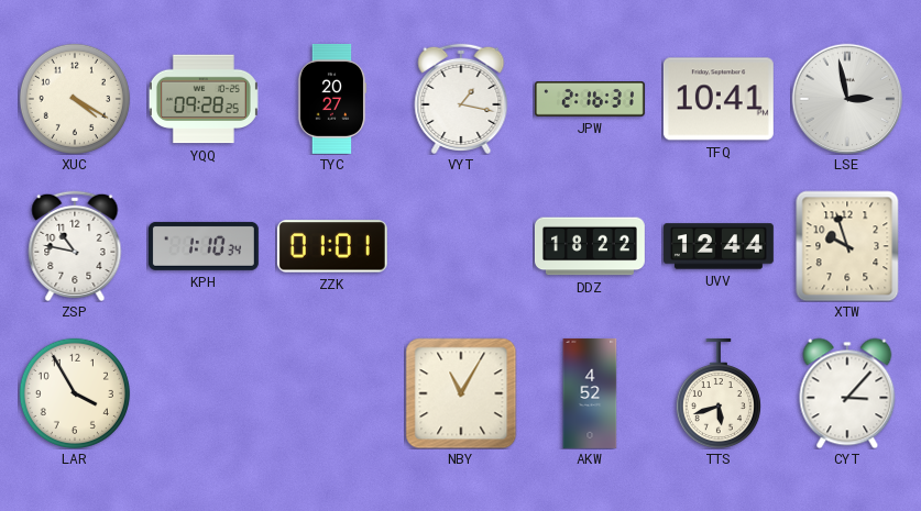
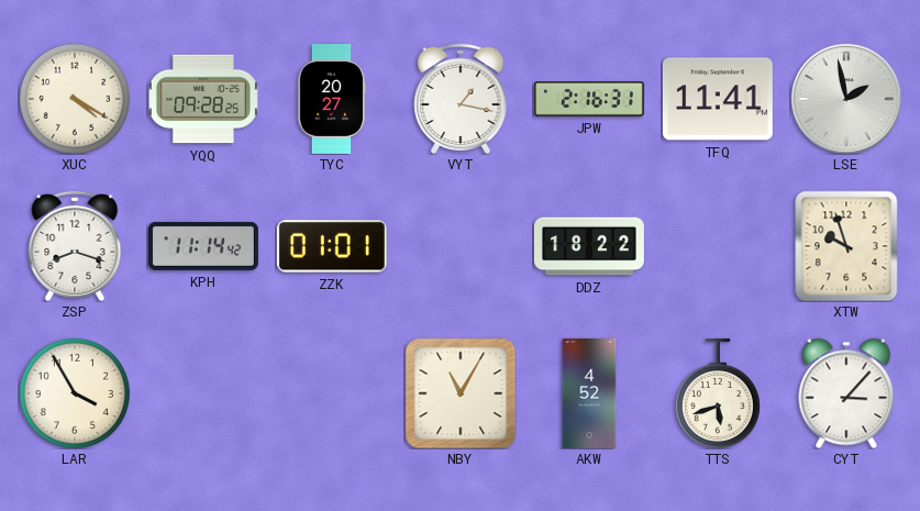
TFQ: 10:41 -> 11:41 (718, 99)
LSE: 2:58 -> 1:58 (846, 99)
ZSP: 10:47 -> 8:18 (75, 246)
KPH: 1:10 -> 11:14 (203, 246)
UVV: 12:44 -> none (719, 246)
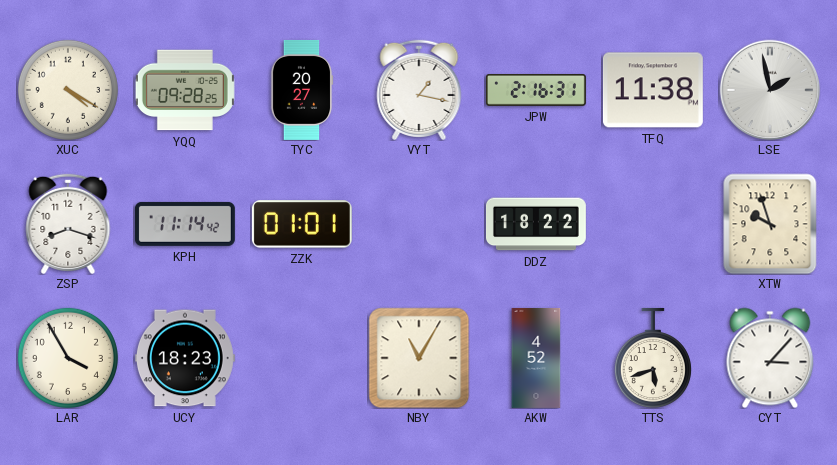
TFQ: 11:41 -> 11:38 (653, 90)
UCY: none -> 18:23 (185, 358)
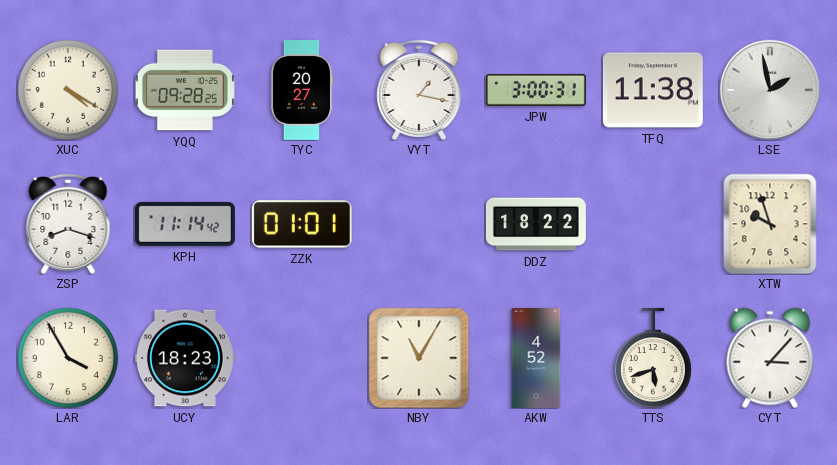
JPW: 2:16 -> 3:00 (536, 91)
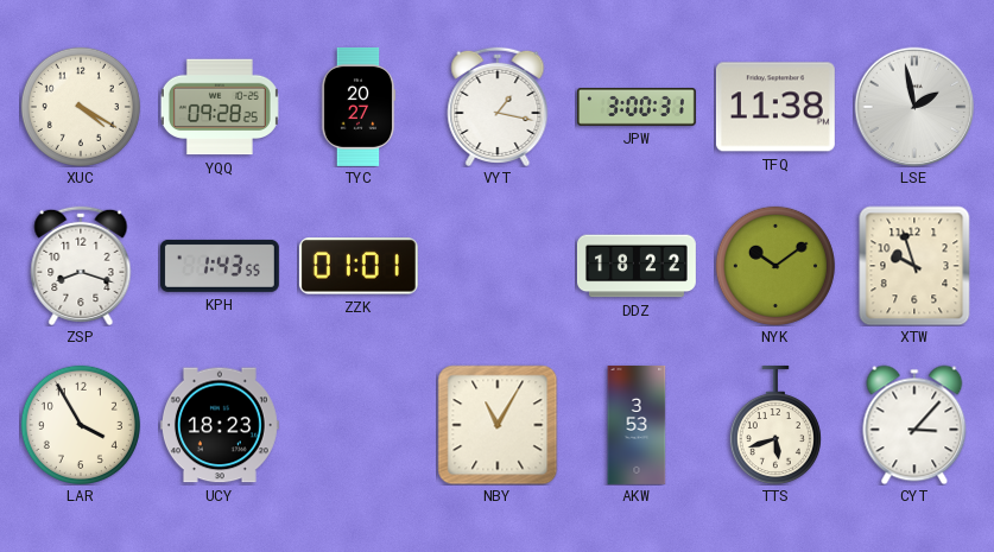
KPH: 11:14 -> 1:43 (220, 266)
NYK: none -> 10:09 (775, 266)
AKW: 4:52 -> 3:53 (637, 425)
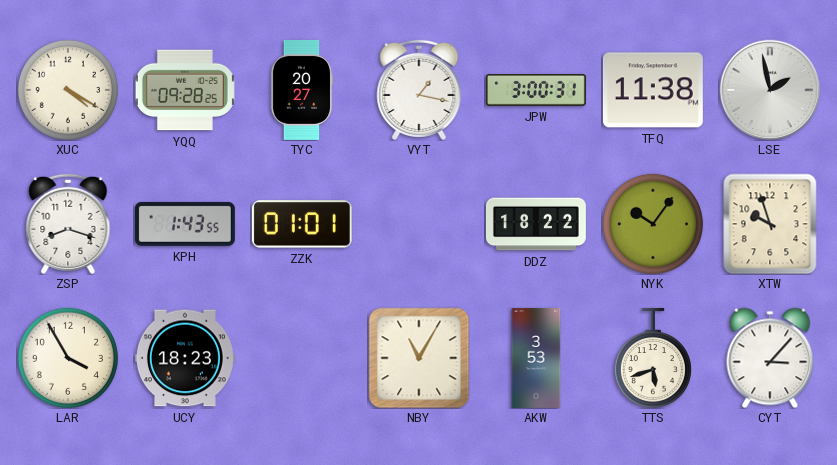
NYK: 10:09 -> 10:06 (653, 224)
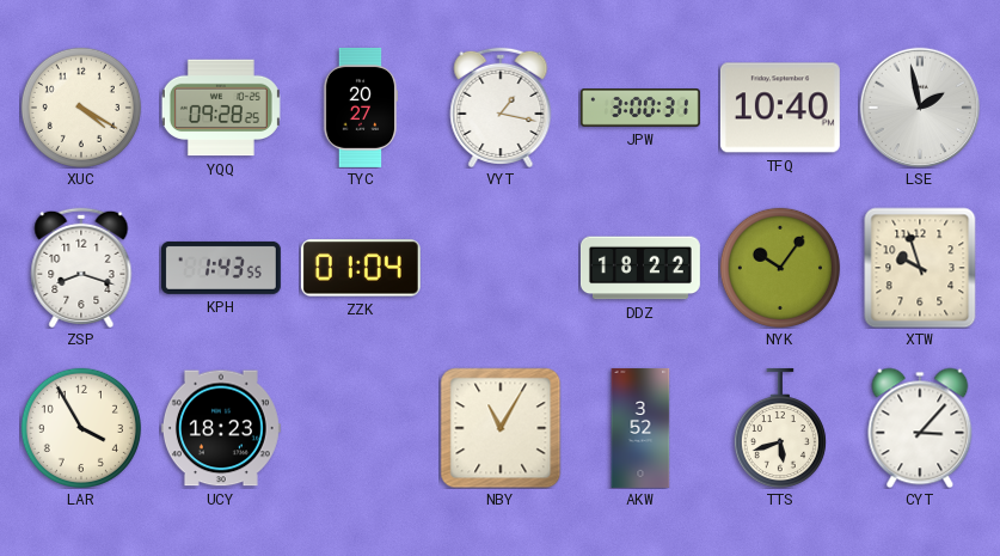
TFQ: 11:38 -> 10:40 (780, 108)
ZZK: 01:01 -> 01:04 (361, 268)
AKW: 3:53 -> 3:52 (640, 428)
